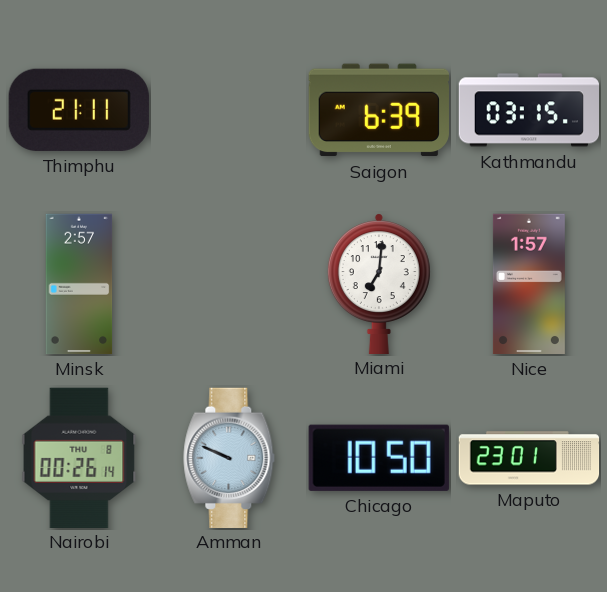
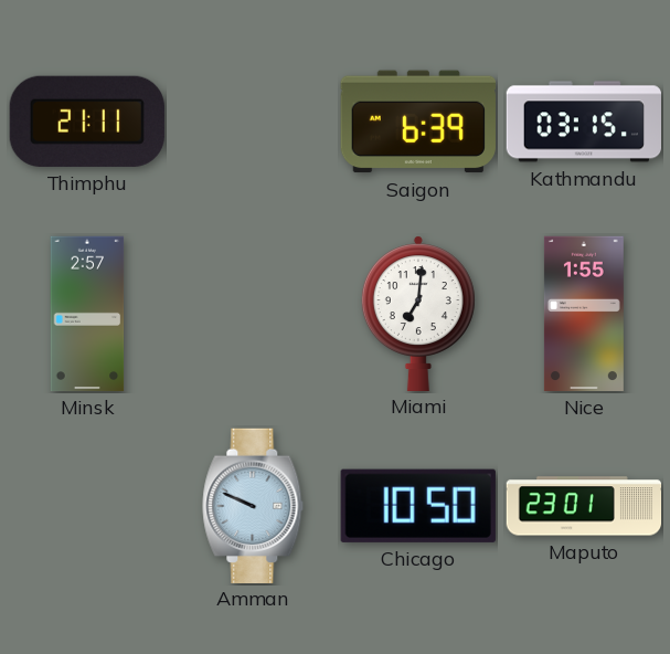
Nice: 1:57 -> 1:55 (584, 314)
Nairobi: 00:26 -> none (79, 457)
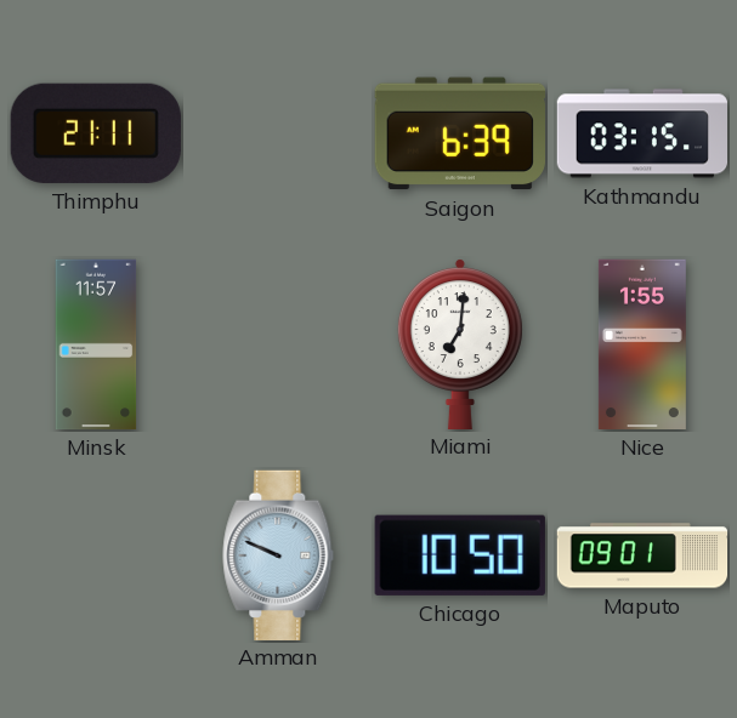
Minsk: 2:57 -> 11:57 (96, 344)
Maputo: 23:01 -> 09:01 (642, 555)
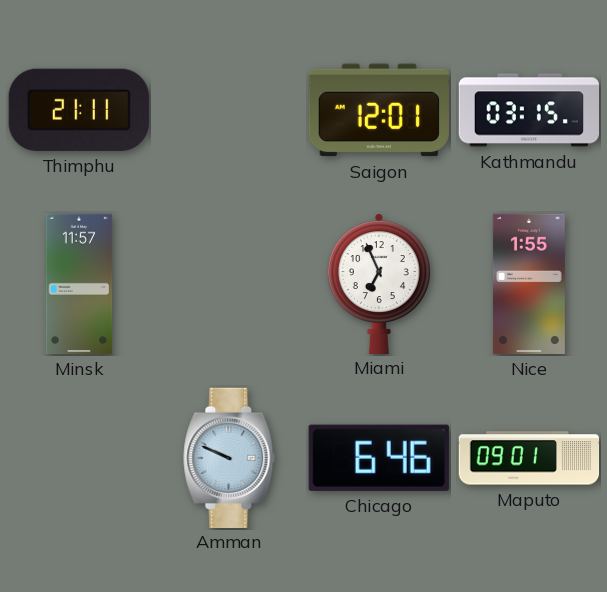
Saigon: 6:39 -> 12:01 (379, 110)
Miami: 7:01 -> 6:56 (379, 283)
Chicago: 10:50 -> 6:46 (379, 458)
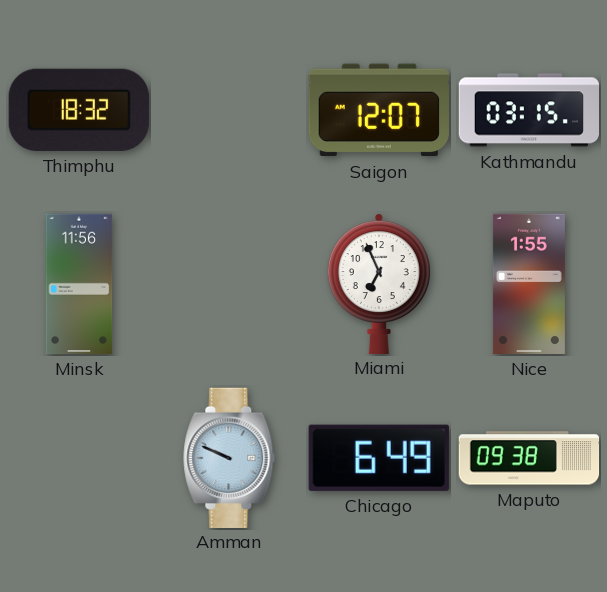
Thimphu: 21:11 -> 18:32 (79, 110)
Saigon: 12:01 -> 12:07 (379, 110)
Minsk: 11:57 -> 11:56 (79, 284)
Chicago: 6:46 -> 6:49 (379, 458)
Maputo: 09:01 -> 09:38 (529, 458)
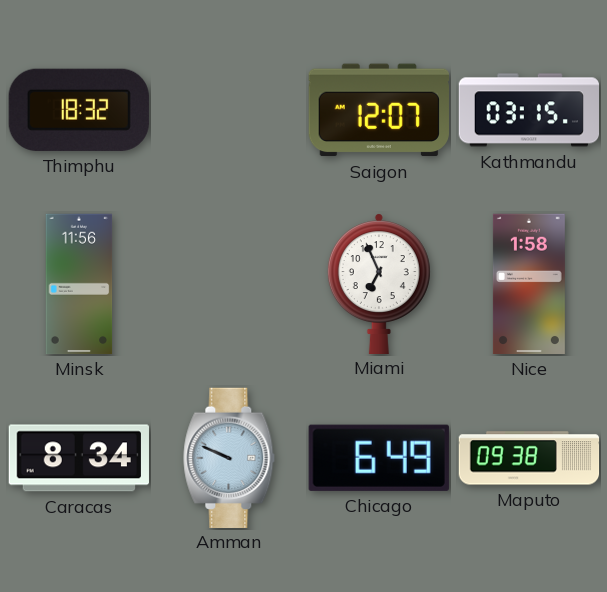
Nice: 1:55 -> 1:58 (529, 284)
Caracas: none -> 8:34 (79, 458)
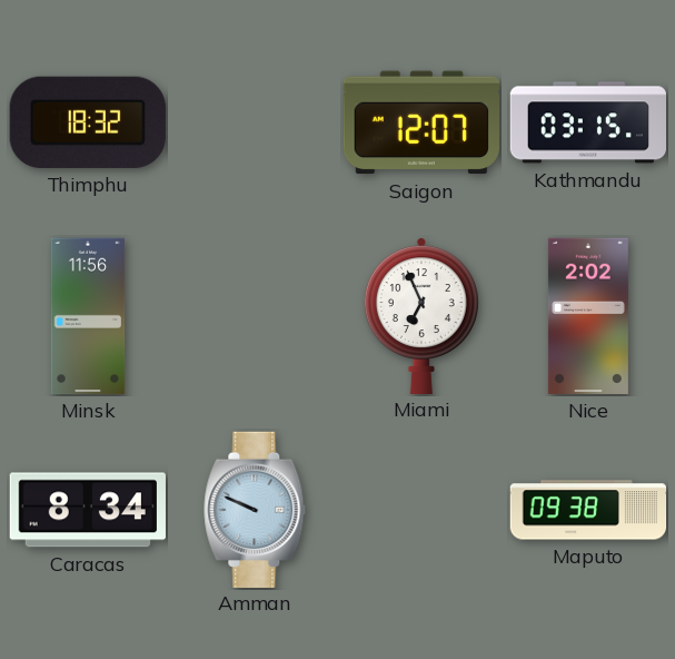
Nice: 1:58 -> 2:02 (588, 316)
Chicago: 6:49 -> none (379, 458)
